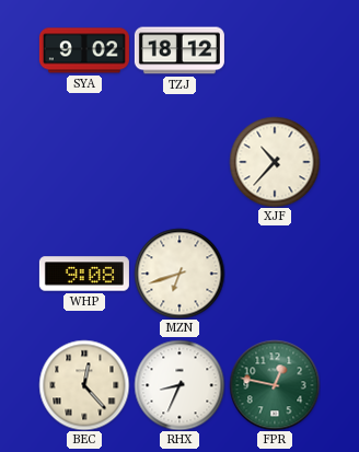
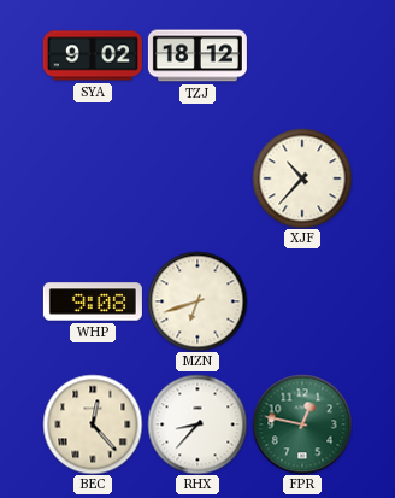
RHX: 8:34 -> 8:37 (197, 424)
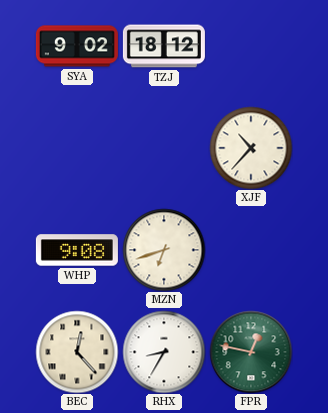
RHX: 8:37 -> 8:35 (164, 352)
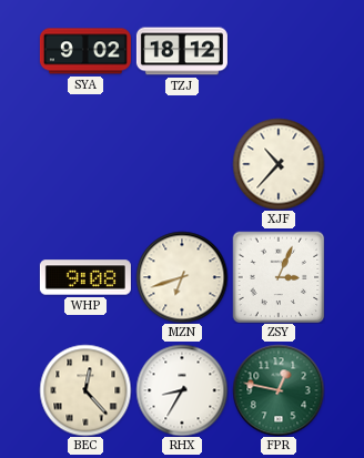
ZSY: none -> 3:04 (279, 277)
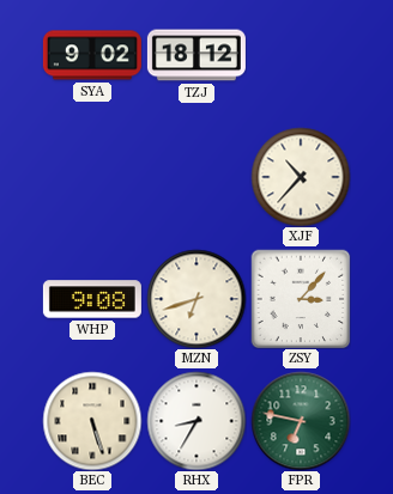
ZSY: 3:04 -> 3:07 (301, 299)
BEC: 12:23 -> 5:27 (92, 421)
FPR: 12:47 -> 6:47 (301, 421)
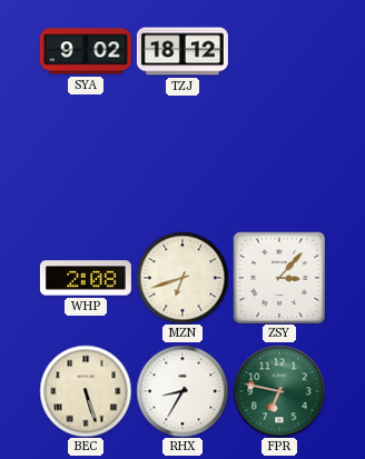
XJF: 10:37 -> none (301, 177)
WHP: 9:08 -> 2:08 (86, 278)
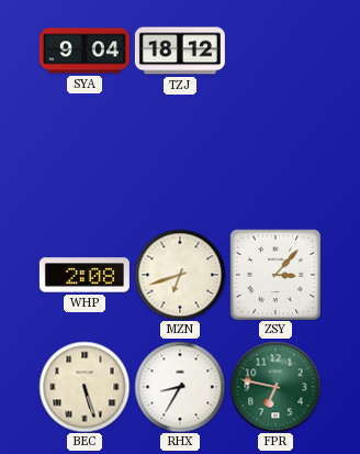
SYA: 9:02 -> 9:04 (85, 51)
